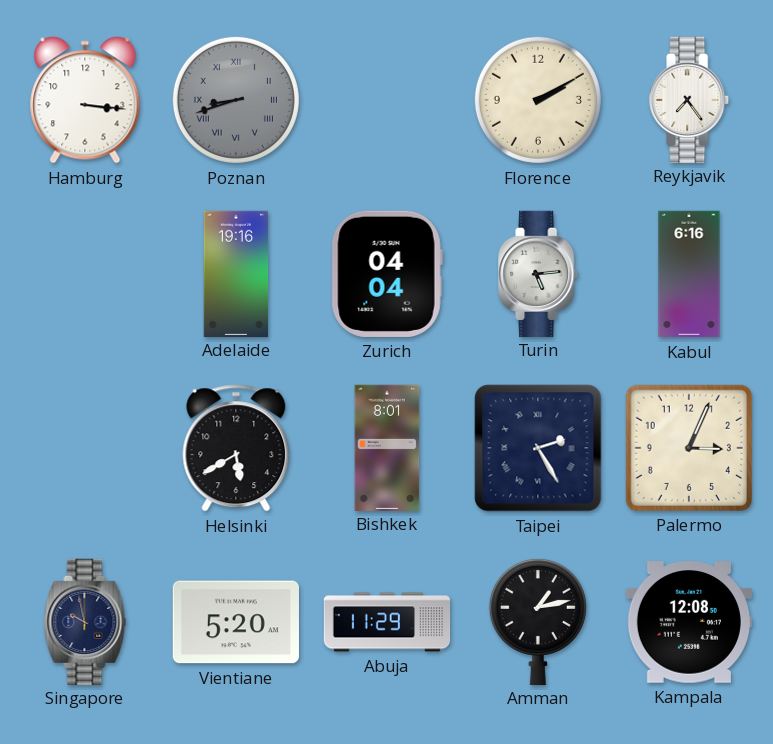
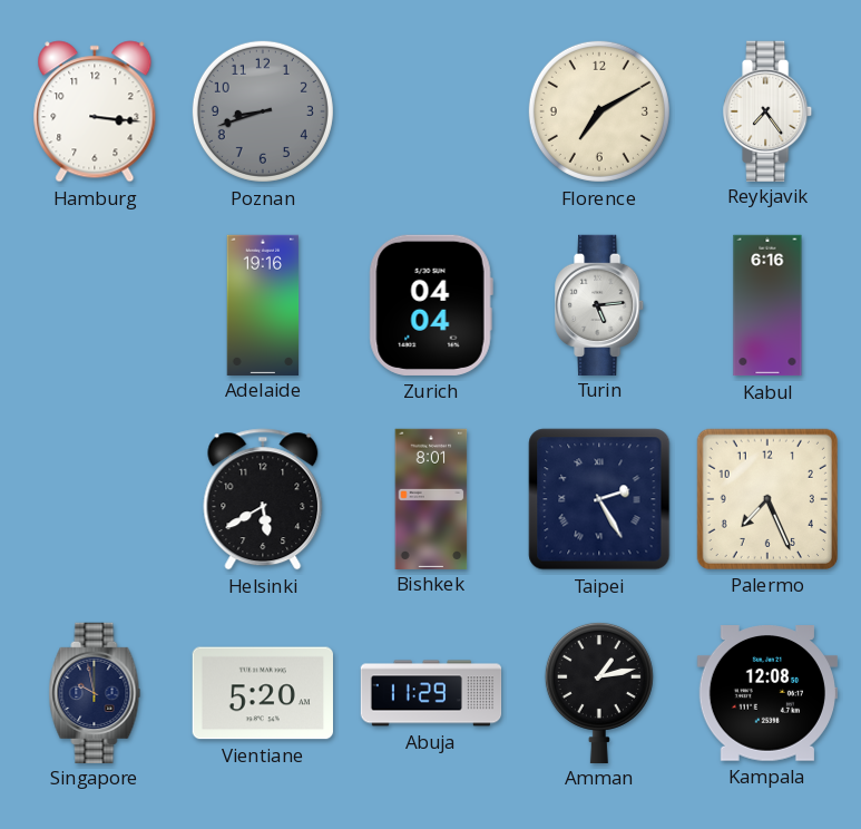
Poznan numerals: Roman -> Arabic (263, 111)
Florence: 2:10 -> 7:10 (599, 111)
Palermo: 3:04 -> 7:26 (767, 499)
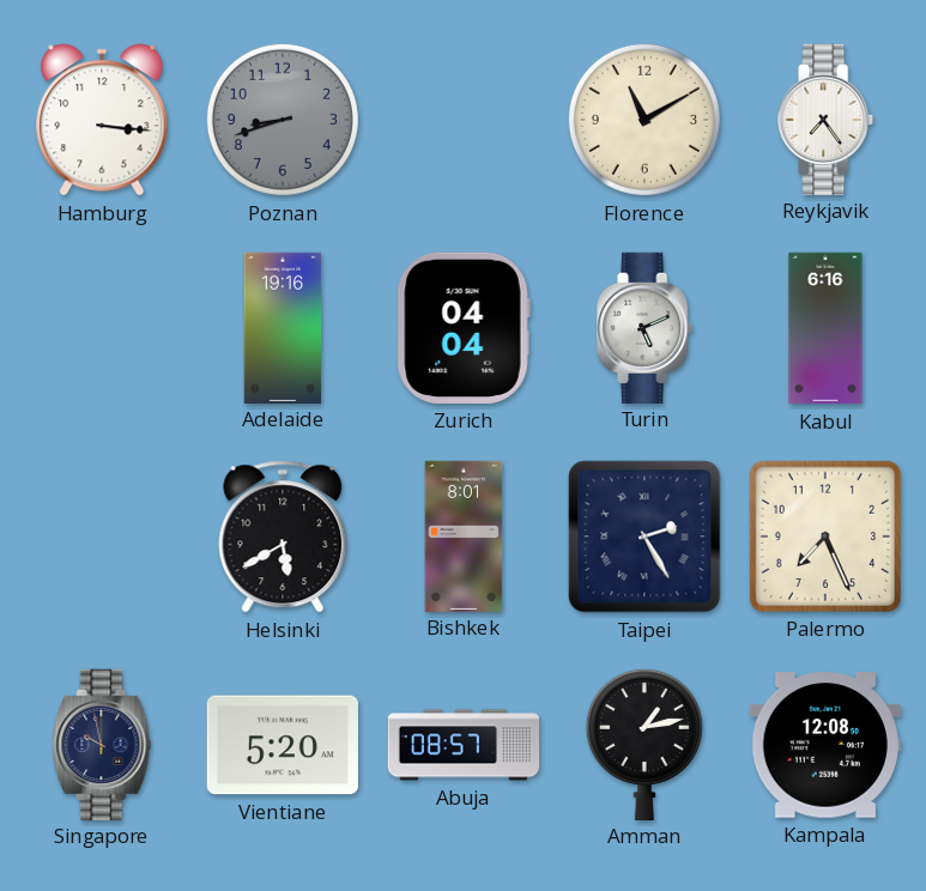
Florence: 7:10 -> 11:10 (644, 120)
Turin: 5:14 -> 5:11 (646, 327)
Abuja: 11:29 -> 08:57 (464, 745)
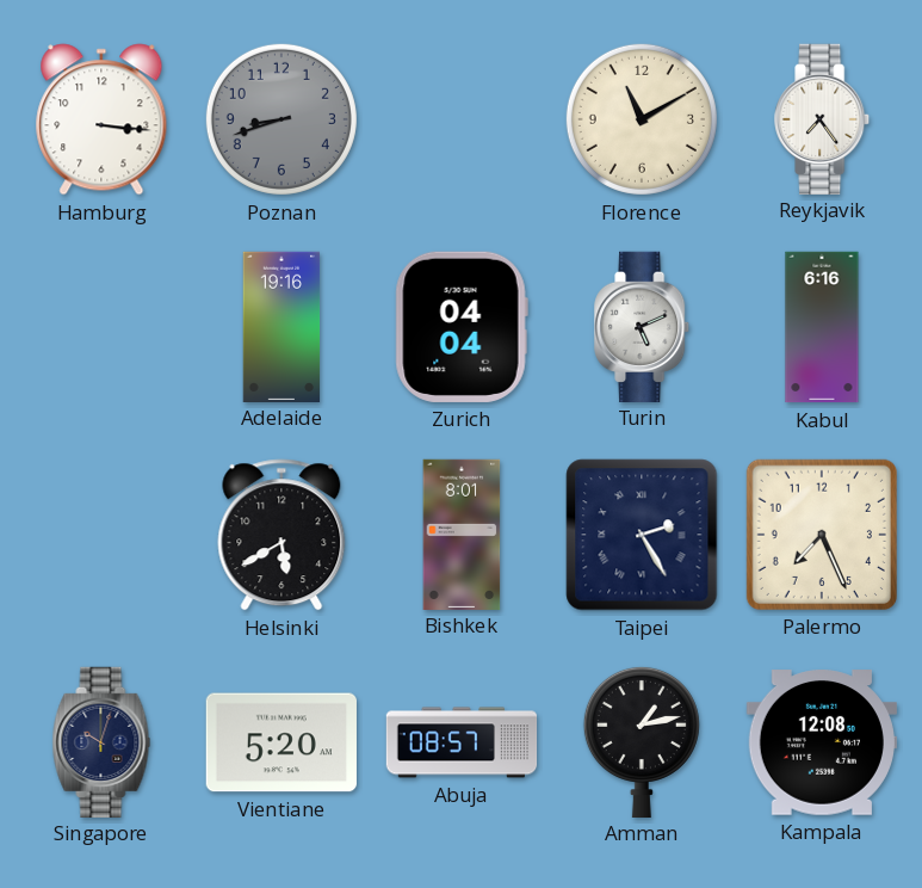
Singapore: 9:58 -> 10:03 (101, 741)
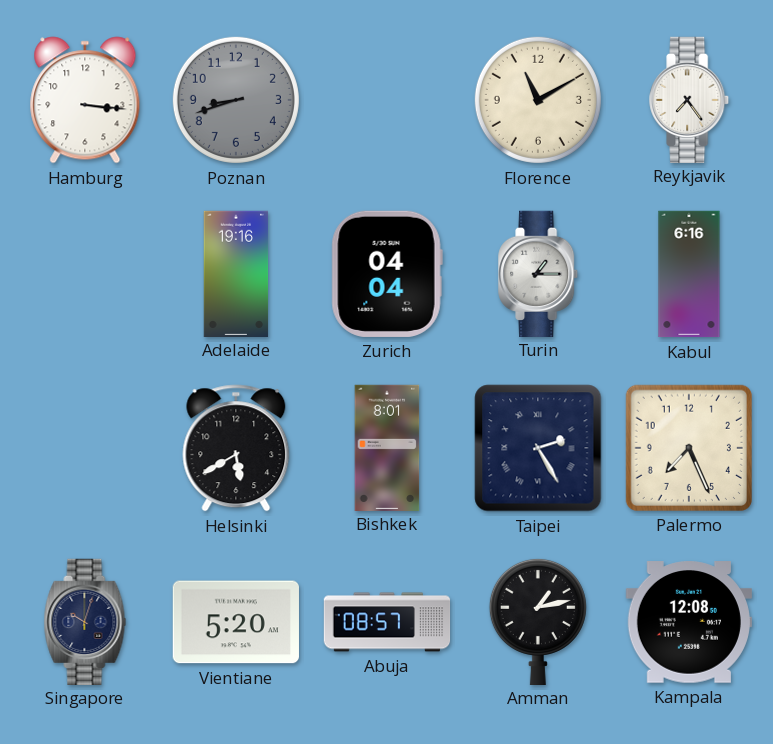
Turin: 5:11 -> 1:15 (539, 273)
